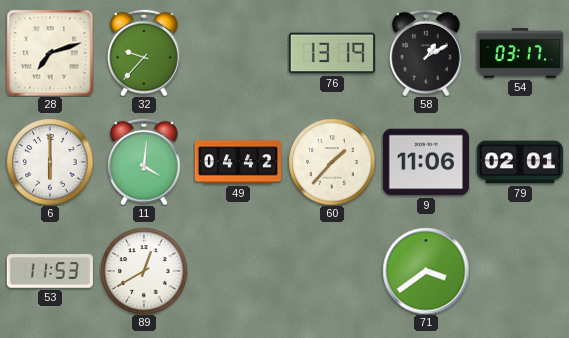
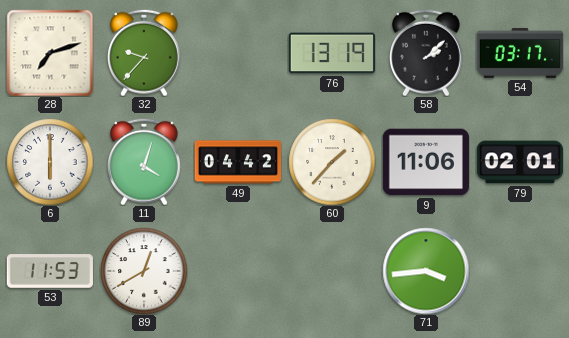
58: 1:10 -> 2:08 (427, 53)
11: 4:01 -> 4:03 (145, 162)
71: 3:39 -> 3:44 (426, 271)
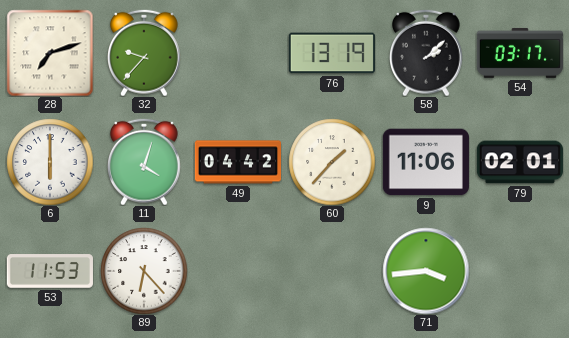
89: 12:40 -> 6:23 (144, 271)
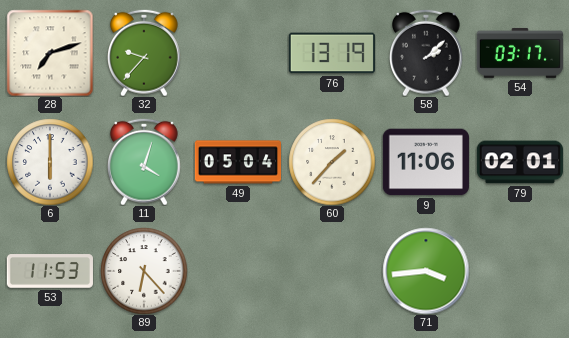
49: 04:42 -> 05:04 (237, 162)
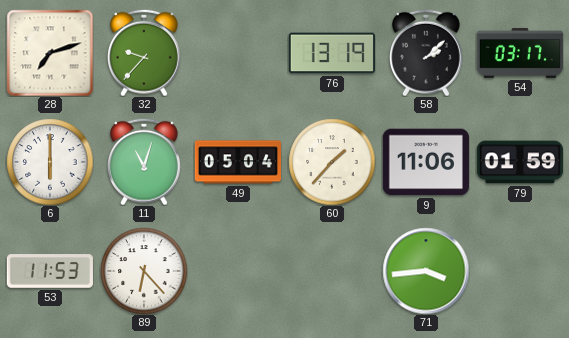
11: 4:03 -> 11:03 (145, 162)
79: 02:01 -> 01:59 (520, 162)
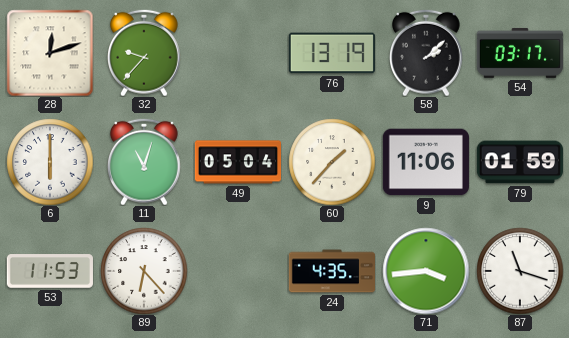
28: 7:12 -> 12:12 (50, 53)
24: none -> 4:35 (331, 271)
87: none -> 11:18 (520, 271)
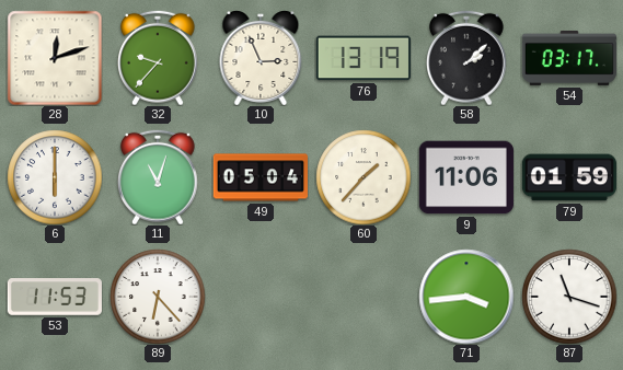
10: none -> 2:56 (261, 58)
24: 4:35 -> none (331, 271)
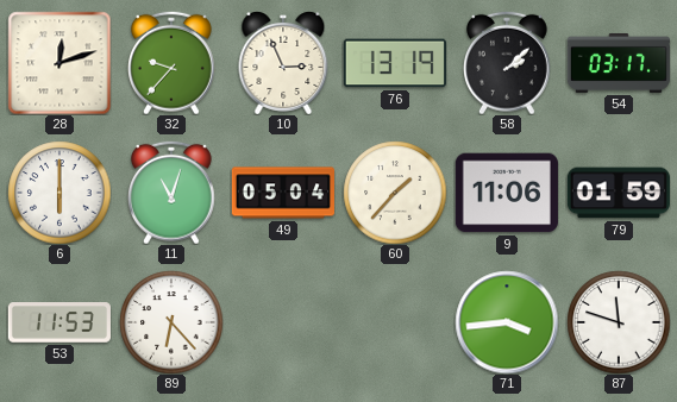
87: 11:18 -> 11:48 (619, 322)
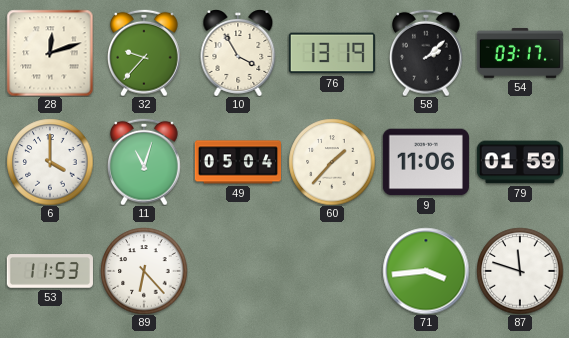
10: 2:56 -> 3:55 (238, 53)
6: 6:00 -> 4:00 (50, 162)
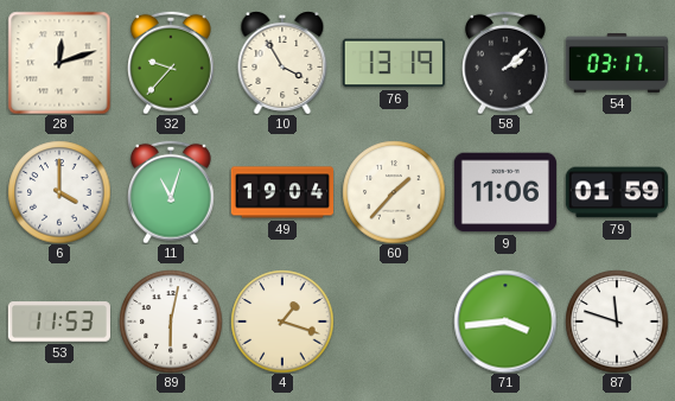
49: 05:04 -> 19:04 (281, 192)
89: 6:23 -> 6:02 (171, 322)
4: none -> 1:18 (282, 322)
